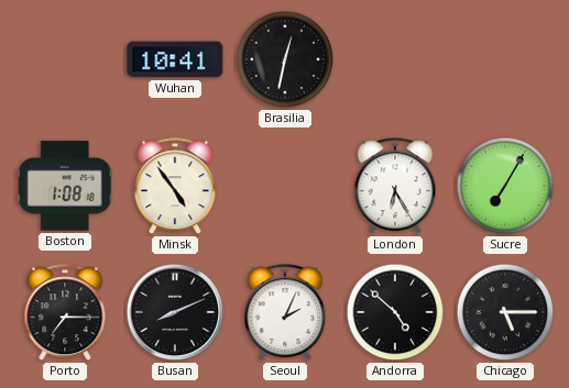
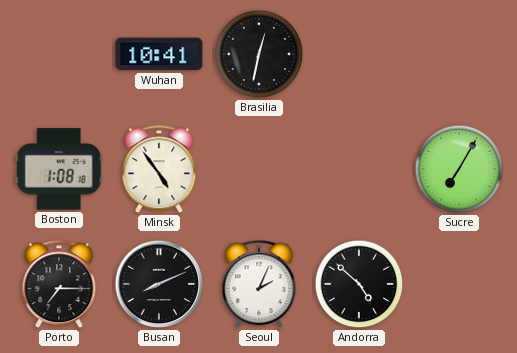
London: 6:25 -> none (395, 187)
Chicago: 5:15 -> none (505, 312)
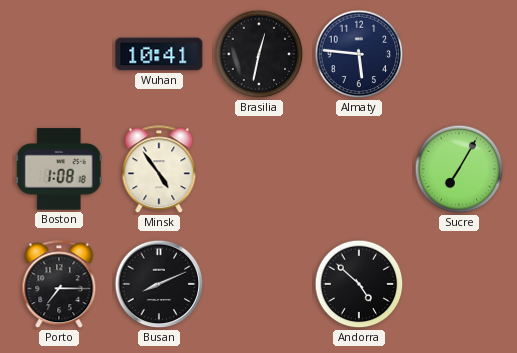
Almaty: none -> 5:46 (359, 54)
Seoul: 2:04 -> none (259, 285)
